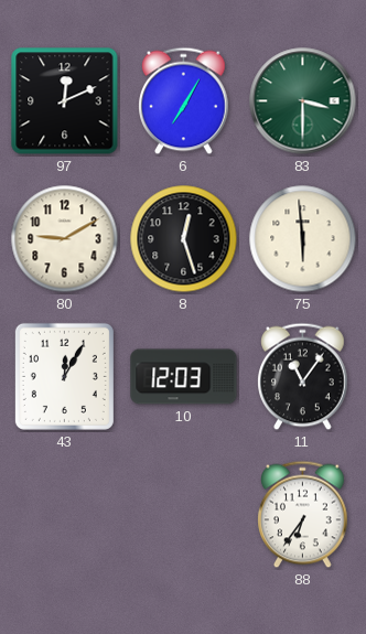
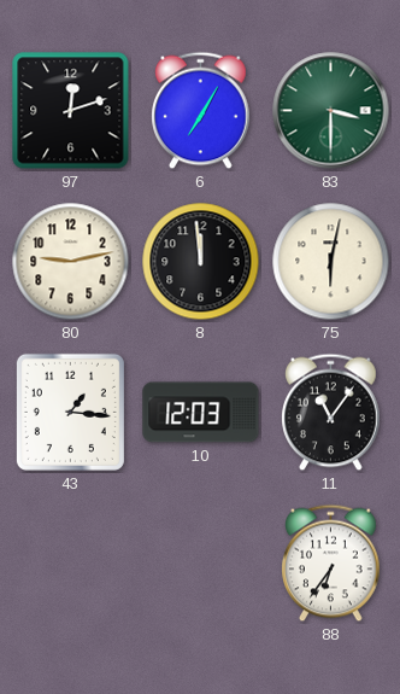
97: 12:11 -> 12:12 (71, 111)
80: 9:10 -> 9:13 (71, 262)
8: 12:27 -> 11:59 (201, 262)
75: 5:59 -> 6:02 (331, 262)
43: 12:05 -> 1:16 (70, 412)
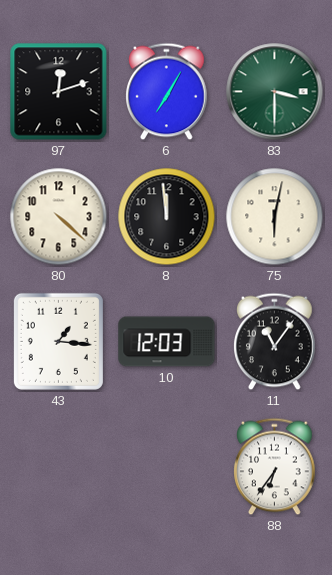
80: 9:13 -> 4:22 (59, 217)
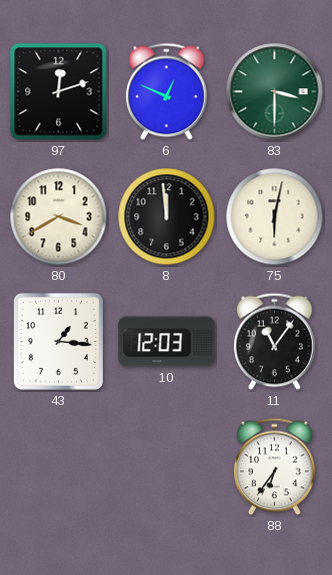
6: 7:05 -> 12:49 (167, 92)
80: 4:22 -> 3:40 (59, 217)
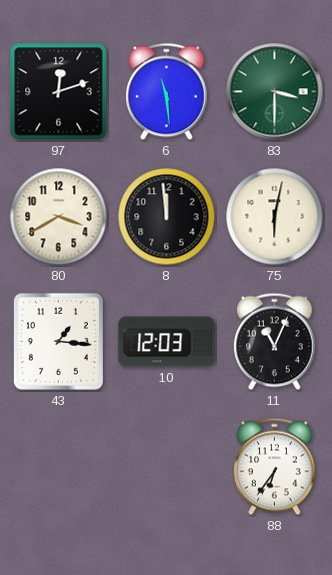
6: 12:49 -> 11:29 (167, 92)
11: 11:06 -> 11:04 (275, 342)
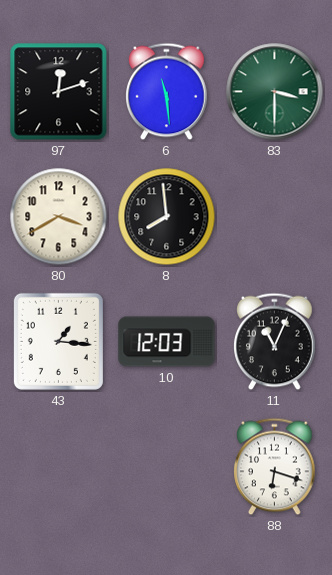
8: 11:59 -> 7:59 (167, 217)
75: 6:02 -> none (275, 217)
88: 6:36 -> 6:18 (275, 467)
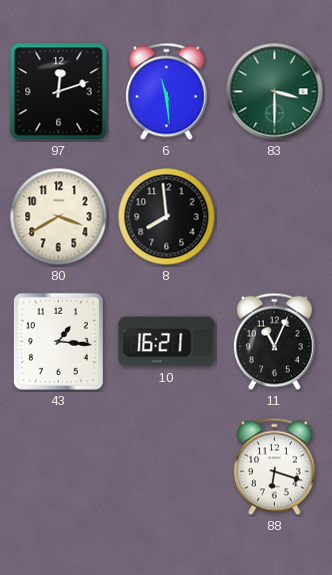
10: 12:03 -> 16:21 (167, 342)
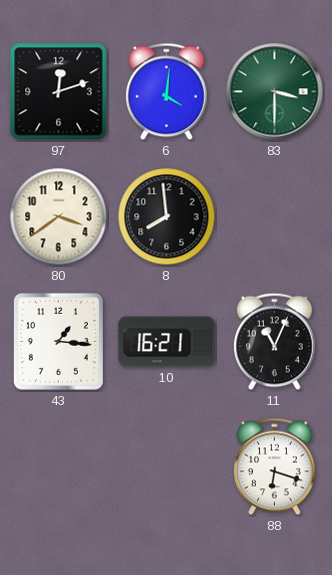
6: 11:29 -> 4:01 (167, 92)
80: 3:40 -> 3:39 (59, 217)
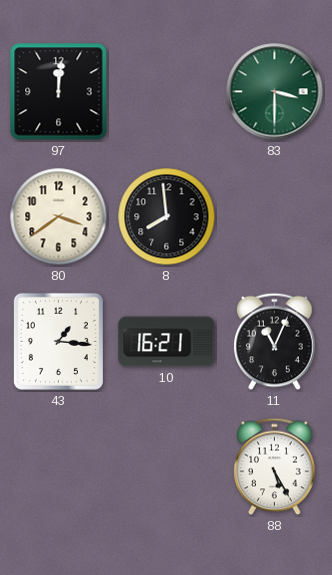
97: 12:12 -> 12:01 (59, 92)
6: 4:01 -> none (167, 92)
88: 6:18 -> 5:25 (275, 467)
